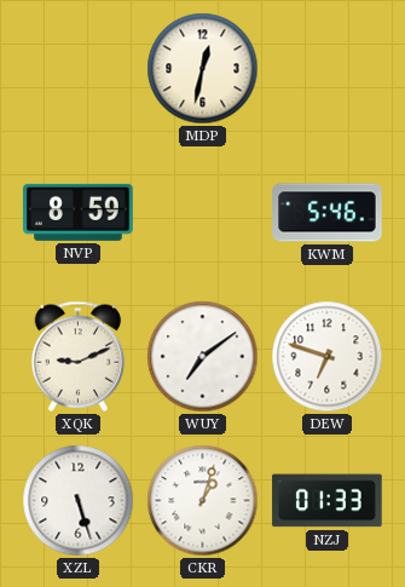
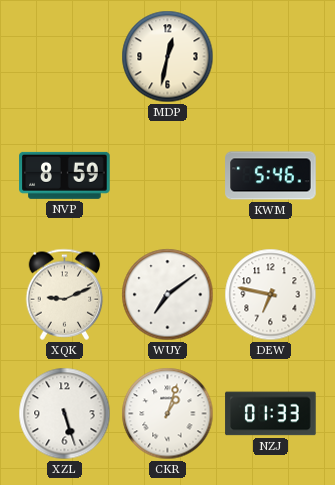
DEW: 6:48 -> 6:47 (271, 295)
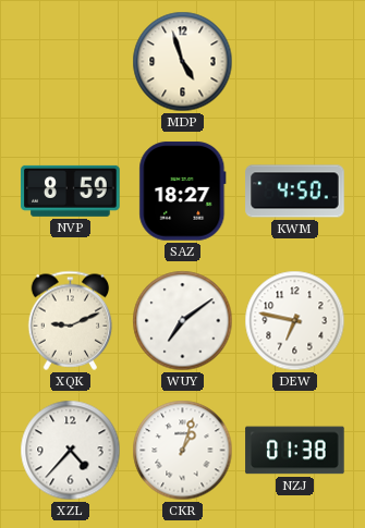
MDP: 12:32 -> 4:57 (183, 62)
SAZ: none -> 18:27 (183, 192)
KWM: 5:46 -> 4:50 (295, 192)
XZL: 5:27 -> 4:37 (71, 451)
NZJ: 01:33 -> 01:38 (295, 451)
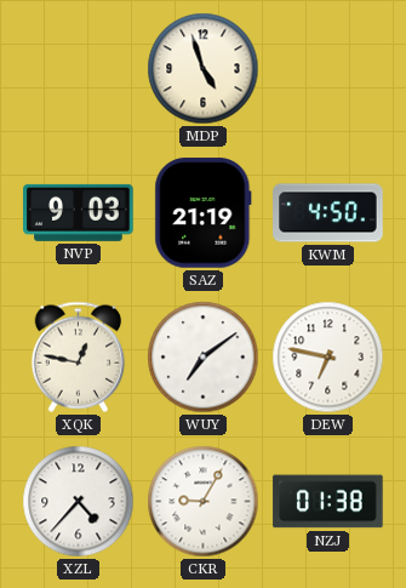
NVP: 8:59 -> 9:03 (79, 212)
SAZ: 18:27 -> 21:19 (204, 213)
XQK: 9:11 -> 12:47 (79, 356)
CKR: 1:03 -> 9:05 (204, 502)
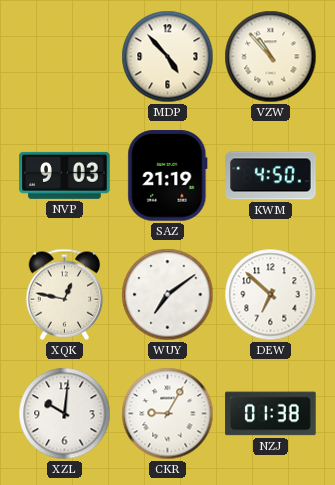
MDP: 4:57 -> 4:53 (168, 57)
VZW: none -> 10:53 (271, 57)
DEW: 6:47 -> 6:52 (271, 295)
XZL: 4:37 -> 10:01 (65, 414)
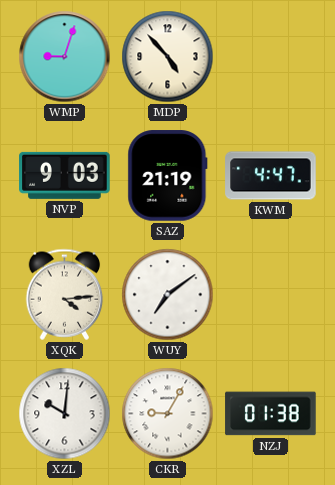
WMP: none -> 9:03 (65, 57)
VZW: 10:53 -> none (271, 57)
KWM: 4:50 -> 4:47 (271, 176)
XQK: 12:47 -> 4:14 (65, 294)
DEW: 6:52 -> none (271, 295)
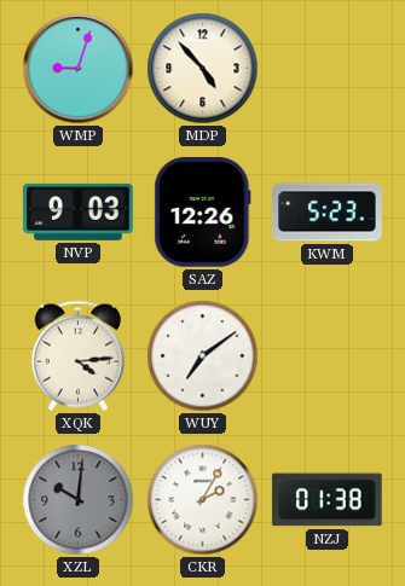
SAZ: 21:19 -> 12:26 (203, 213)
KWM: 4:47 -> 5:23 (328, 213)
XZL dial: white -> grey (79, 500)
CKR: 9:05 -> 2:05 (203, 500)
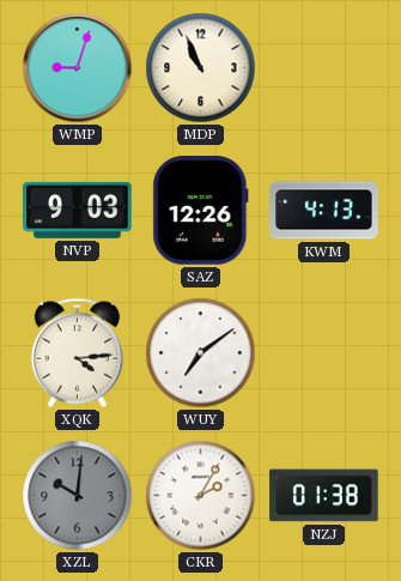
MDP: 4:53 -> 10:56 (201, 68)
KWM: 5:23 -> 4:13 (324, 211)
